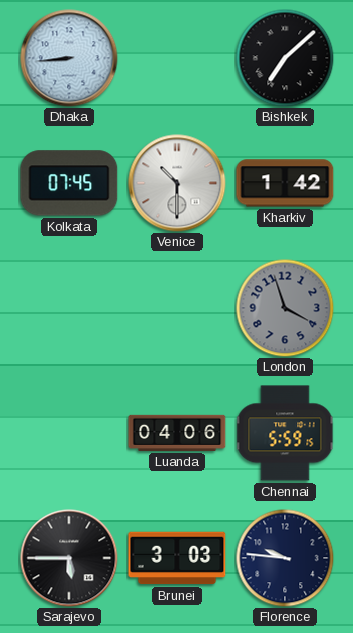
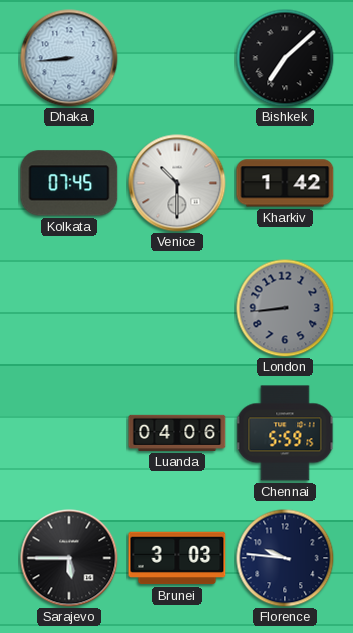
London: 3:57 -> 8:44 (285, 308)
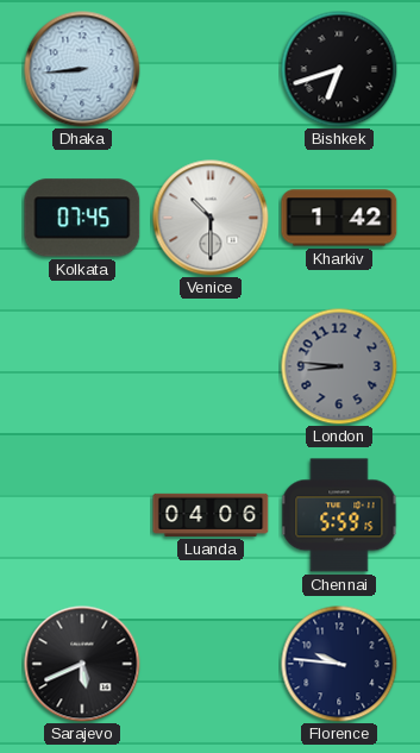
Bishkek: 7:08 -> 6:42 (339, 69)
London: 8:44 -> 8:46 (339, 366)
Sarajevo: 5:45 -> 5:41 (82, 664)
Brunei: 3:03 -> none (177, 558)
